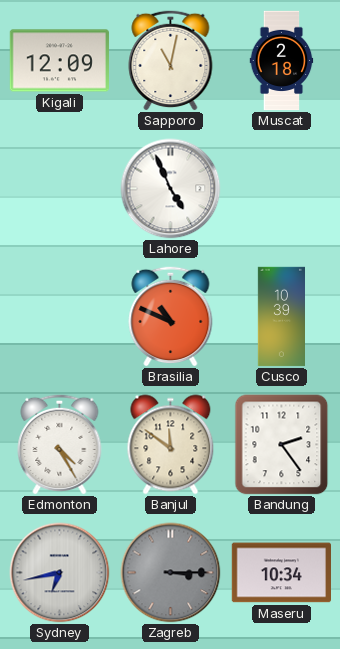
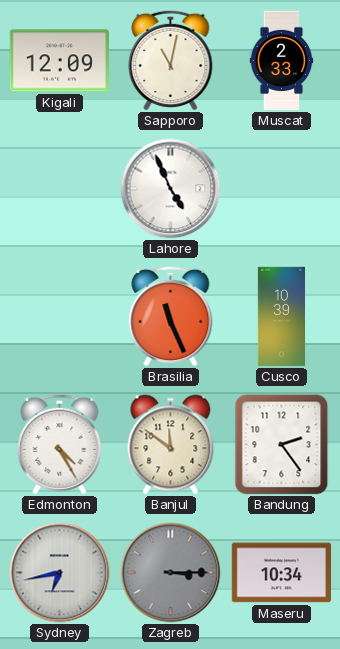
Muscat: 2:18 -> 2:33 (282, 61)
Brasilia: 10:49 -> 11:26 (171, 316)
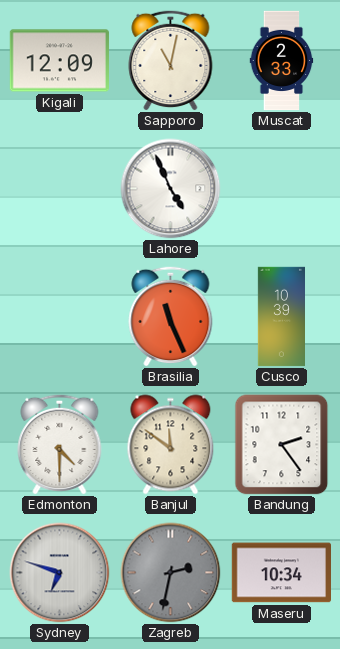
Edmonton: 4:25 -> 4:30 (60, 444)
Sydney: 6:43 -> 6:48 (60, 573)
Zagreb: 3:15 -> 2:32 (171, 573)
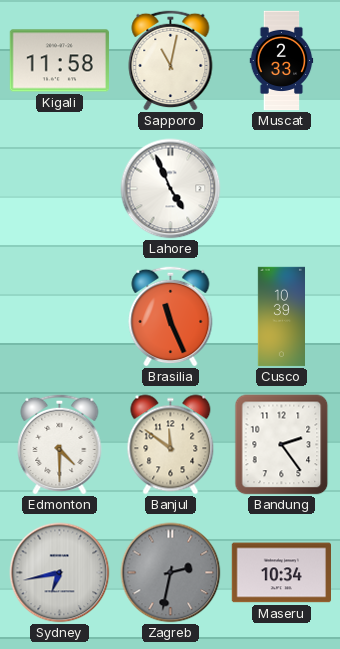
Kigali: 12:09 -> 11:58 (59, 61)
Sydney: 6:48 -> 6:43 (60, 573)
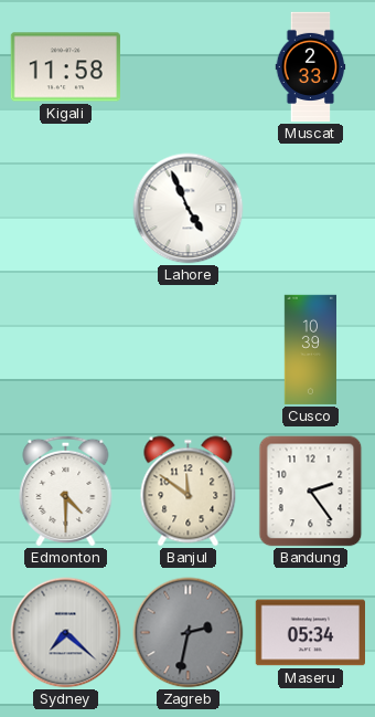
Sapporo: 11:02 -> none (171, 60)
Brasilia: 11:26 -> none (171, 316)
Sydney: 6:43 -> 7:22 (66, 633)
Maseru: 10:34 -> 05:34 (310, 633)
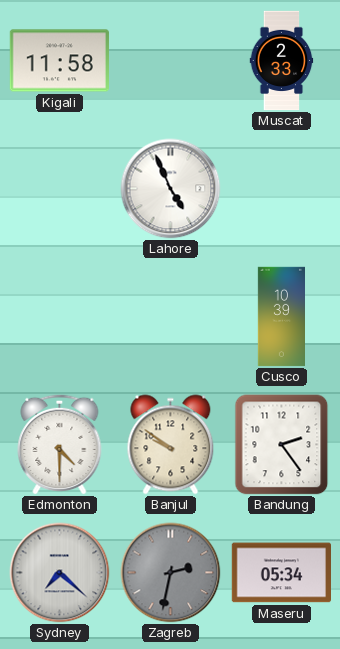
Banjul: 11:51 -> 9:51 (171, 445)
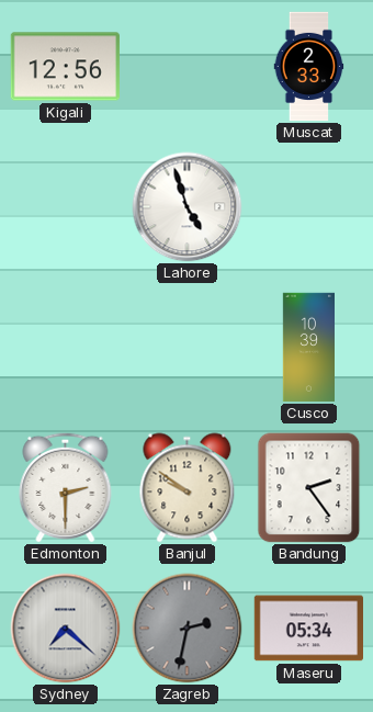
Kigali: 11:58 -> 12:56 (65, 67)
Lahore: 4:56 -> 4:57 (188, 207)
Edmonton: 4:30 -> 2:30 (66, 487)
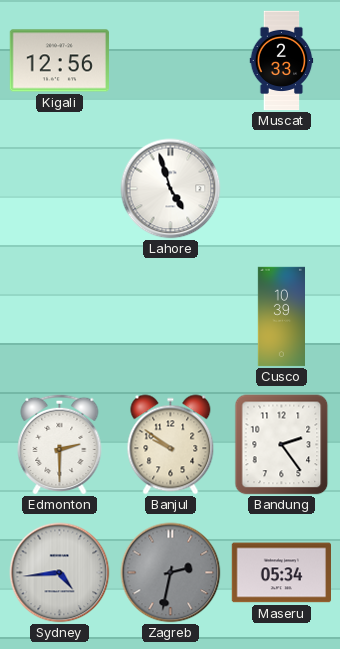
Sydney: 7:22 -> 4:44 (60, 573)
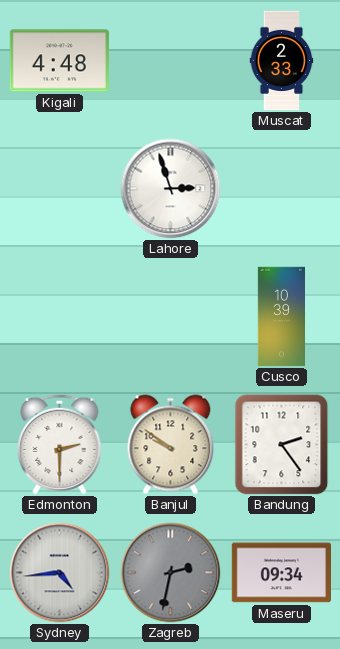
Kigali: 12:56 -> 4:48 (59, 61)
Lahore: 4:57 -> 2:57 (171, 189)
Maseru: 05:34 -> 09:34 (281, 573)
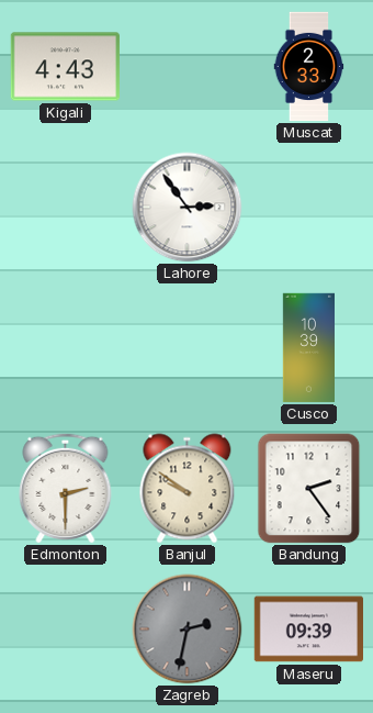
Kigali: 4:48 -> 4:43 (65, 67)
Lahore: 2:57 -> 2:54 (188, 208)
Sydney: 4:44 -> none (60, 573)
Maseru: 09:34 -> 09:39 (308, 630)
